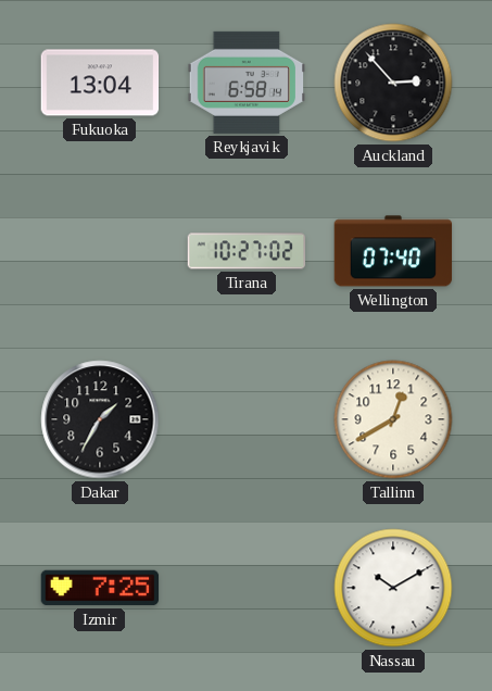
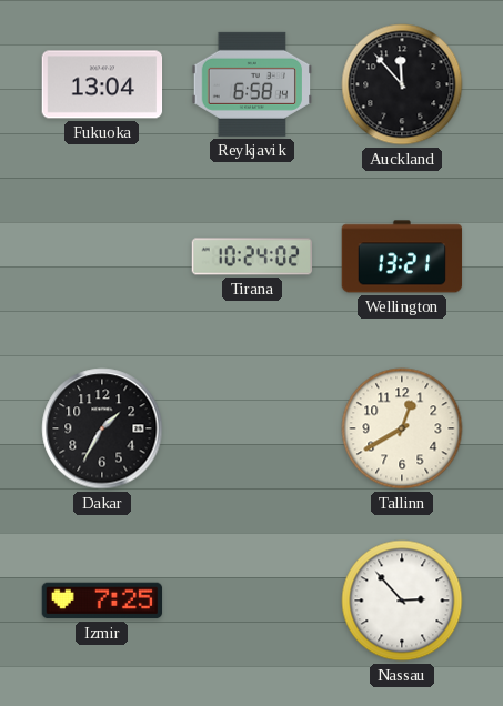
Auckland: 2:53 -> 11:53 (402, 84)
Tirana: 10:27 -> 10:24 (252, 256)
Wellington: 07:40 -> 13:21 (402, 256)
Nassau: 10:10 -> 2:53 (402, 601)
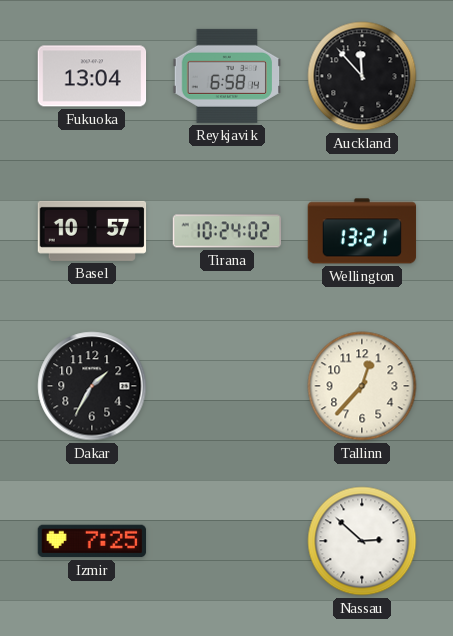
Basel: none -> 10:57 (92, 231)
Tallinn: 12:40 -> 12:37 (362, 386)
Nassau: 2:53 -> 2:52 (362, 541)
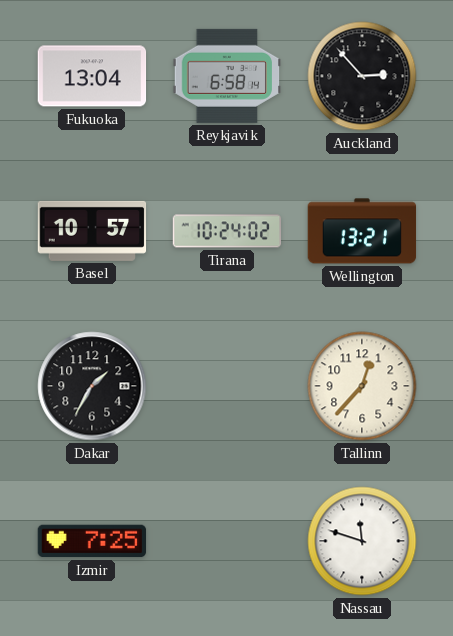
Auckland: 11:53 -> 2:53 (362, 76)
Nassau: 2:52 -> 11:48 (362, 541)
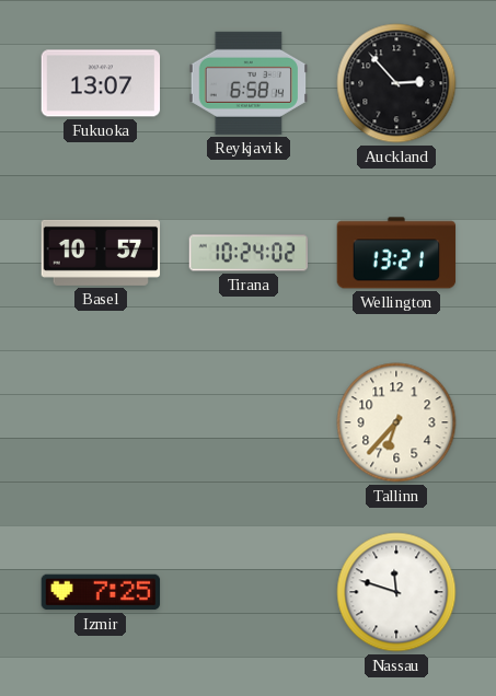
Fukuoka: 13:04 -> 13:07 (101, 83)
Dakar: 1:35 -> none (92, 386)
Tallinn: 12:37 -> 6:37 (396, 422)
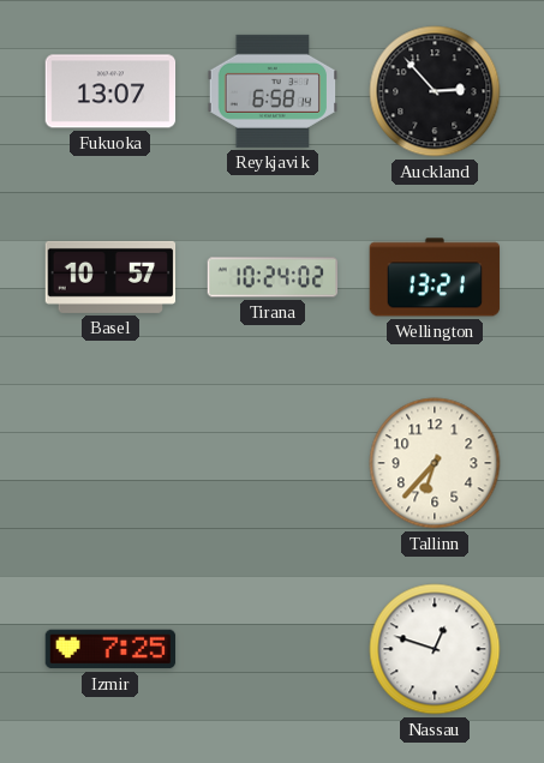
Nassau: 11:48 -> 12:48 (435, 649)
